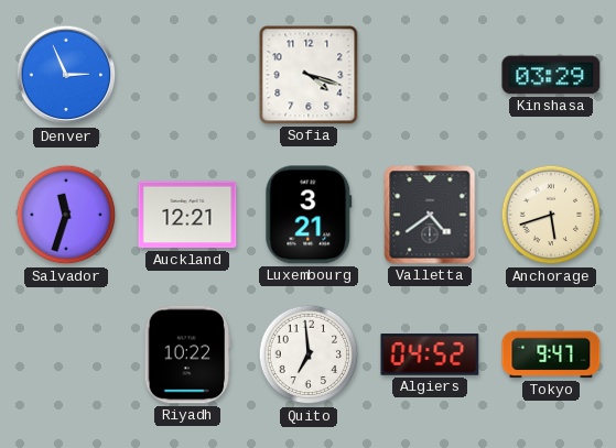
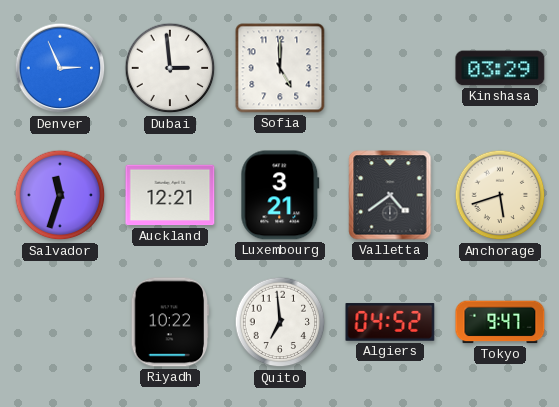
Dubai: none -> 2:59 (170, 68)
Sofia: 4:18 -> 5:00 (280, 68)
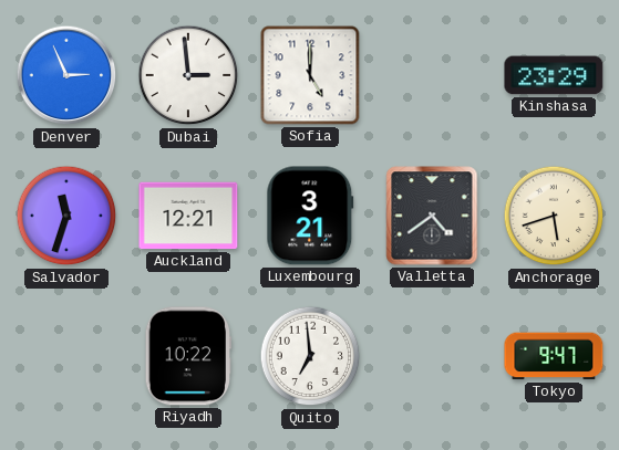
Kinshasa: 03:29 -> 23:29 (554, 75)
Algiers: 04:52 -> none (390, 322)
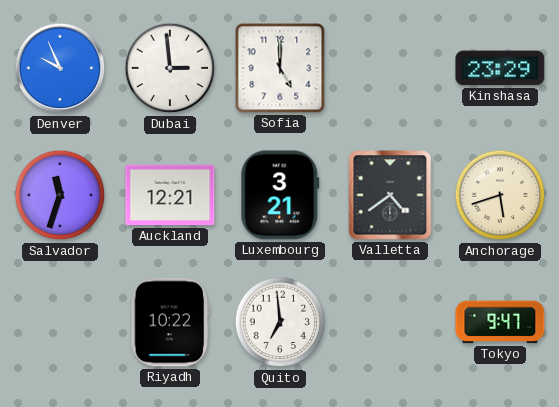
Denver: 2:56 -> 9:56 (60, 68)
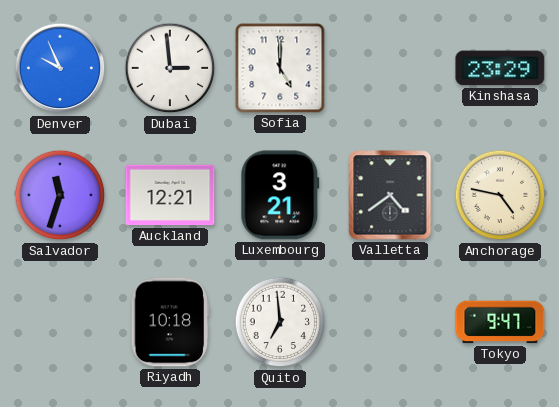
Anchorage: 5:42 -> 4:47 (500, 195)
Riyadh: 10:22 -> 10:18 (170, 322)
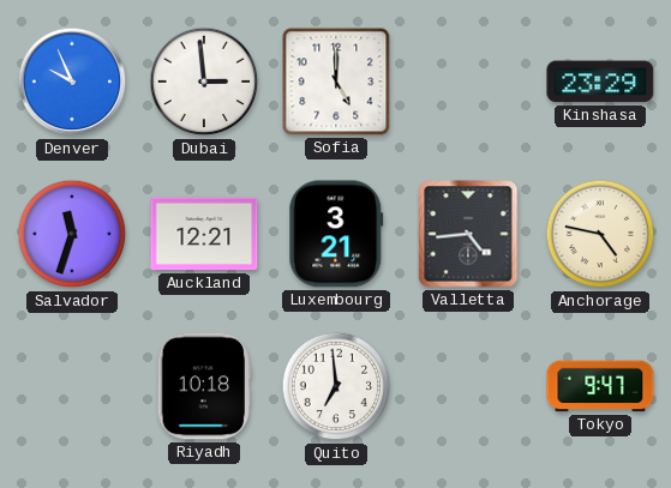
Valletta: 4:39 -> 4:44 (468, 234)
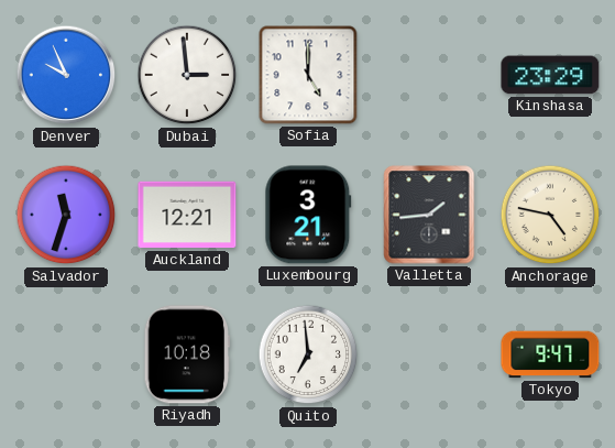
Valletta: 4:44 -> 1:44 (429, 215)
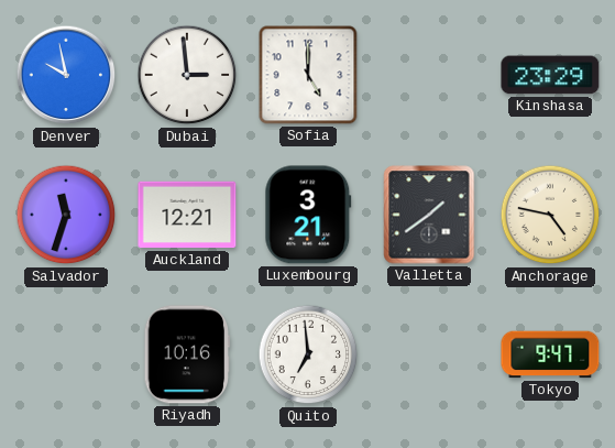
Denver: 9:56 -> 9:58 (66, 75)
Valletta: 1:44 -> 1:39 (429, 215)
Riyadh: 10:18 -> 10:16 (187, 354)
